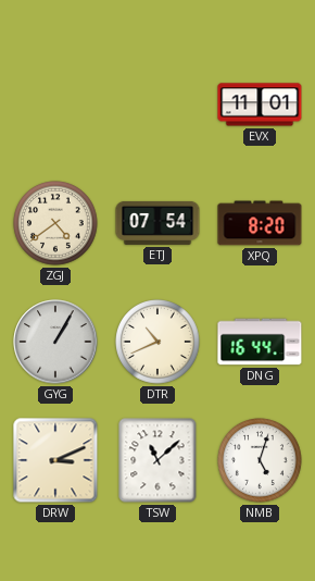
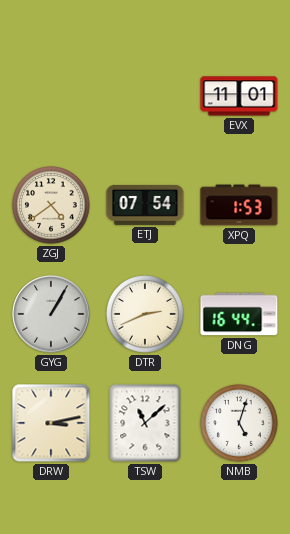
XPQ: 8:20 -> 1:53 (239, 205)
DTR: 10:41 -> 2:41 (145, 314)
DRW: 3:11 -> 3:13 (51, 423)
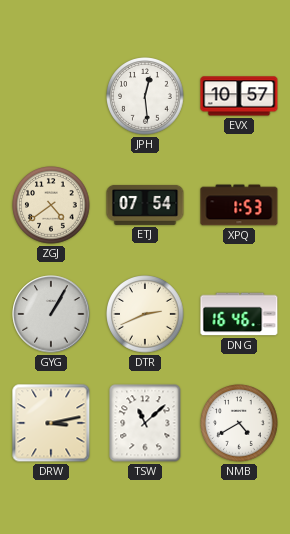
JPH: none -> 12:29 (145, 96)
EVX: 11:01 -> 10:57 (239, 96)
DNG: 16:44 -> 16:46 (239, 314)
NMB: 5:03 -> 4:40 (239, 423)
